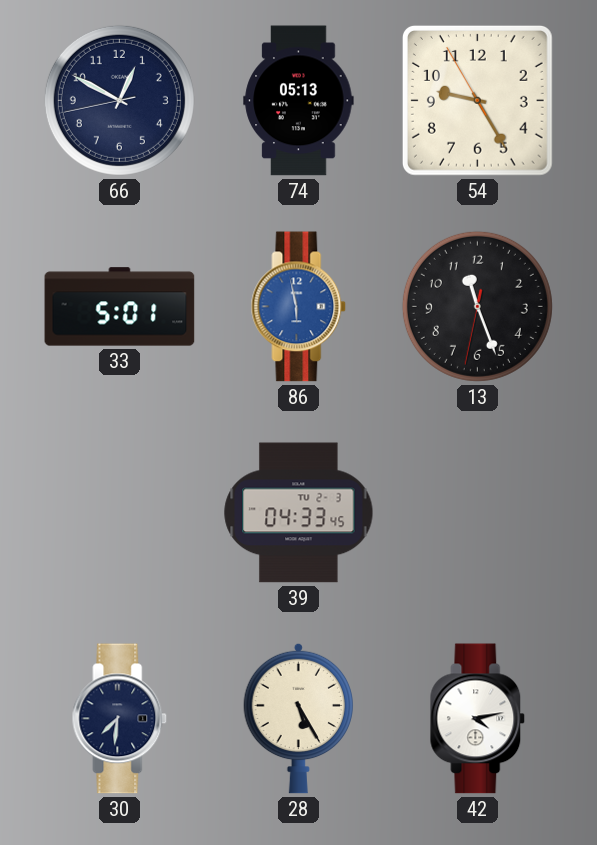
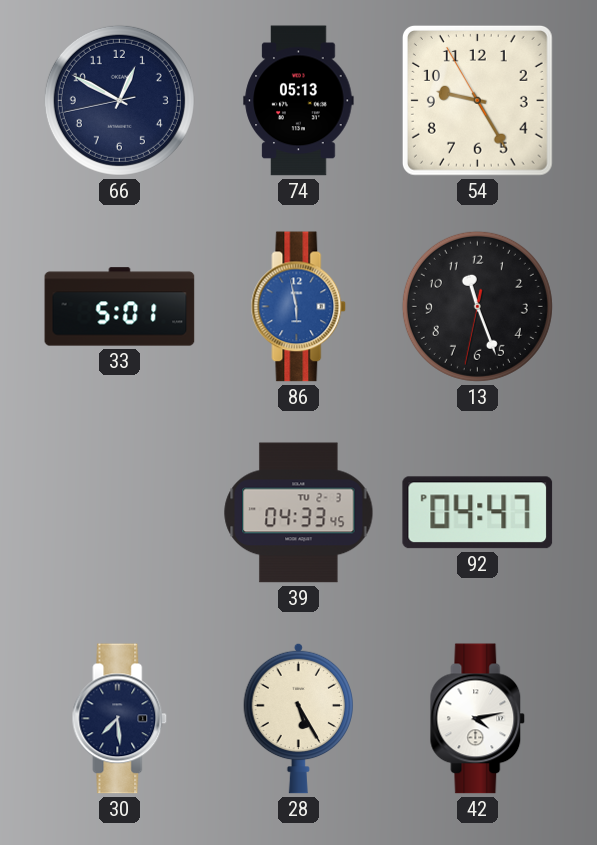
92: none -> 04:47 (478, 513)
30: 7:31 -> 7:29 (120, 719)
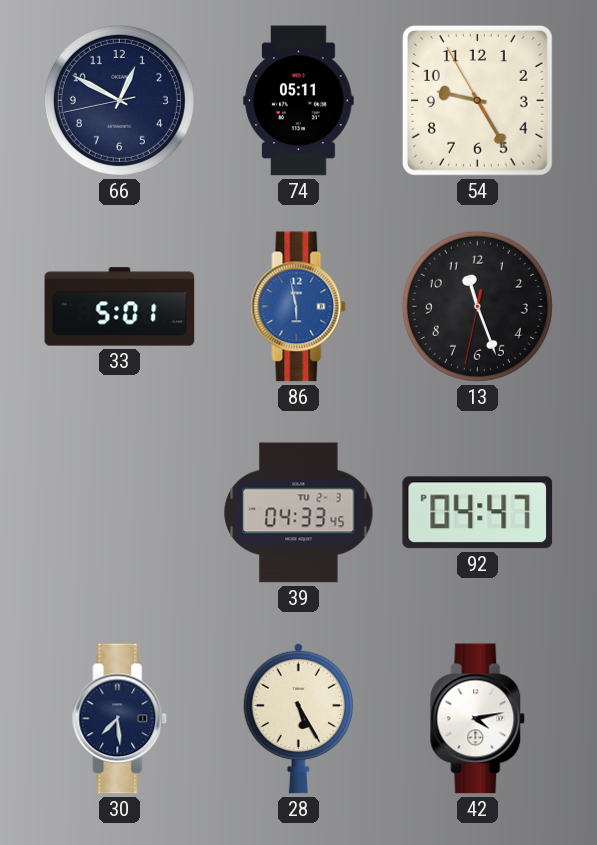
74: 05:13 -> 05:11 (299, 101)
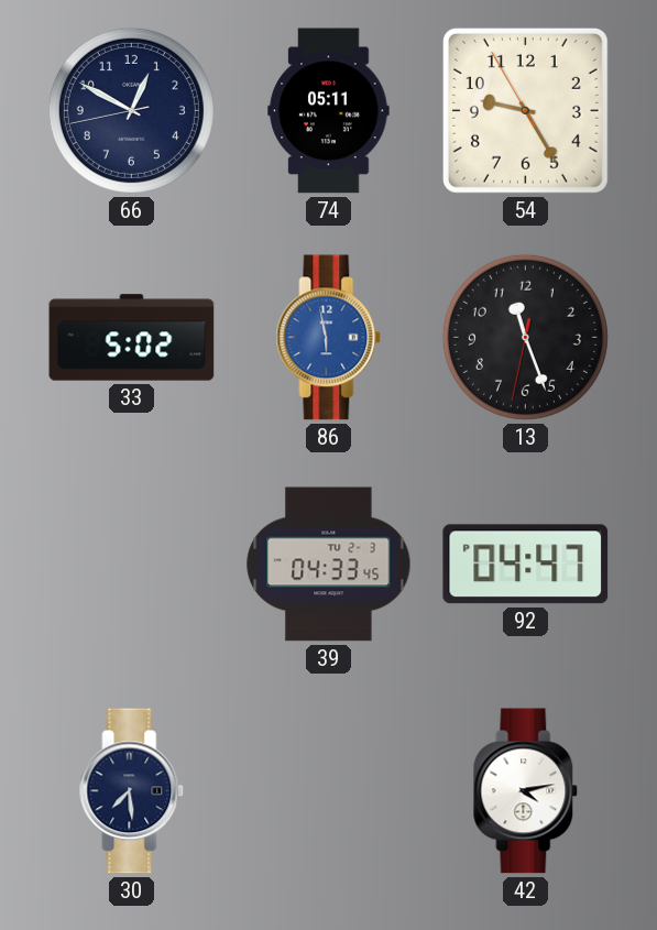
33: 5:01 -> 5:02 (132, 338)
28: 5:25 -> none (299, 718)
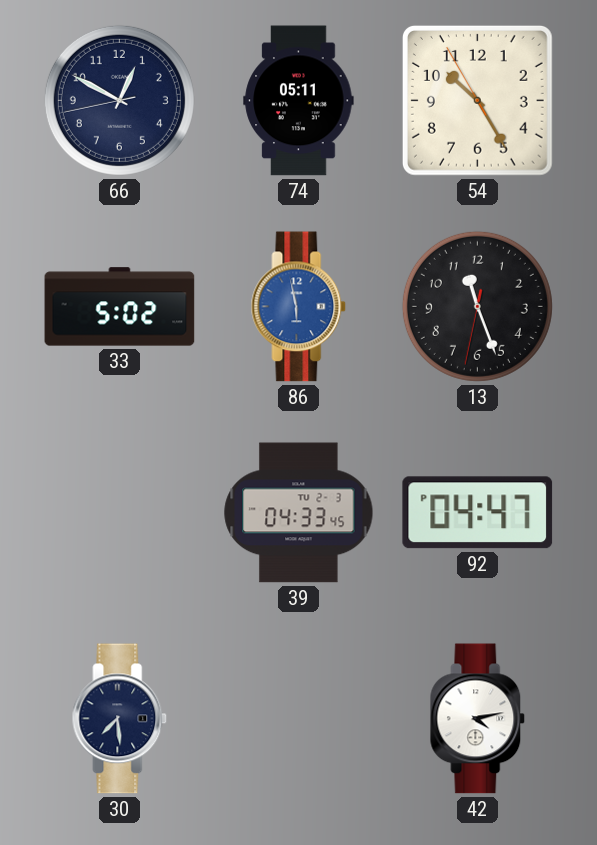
54: 9:24 -> 10:24 (477, 100)
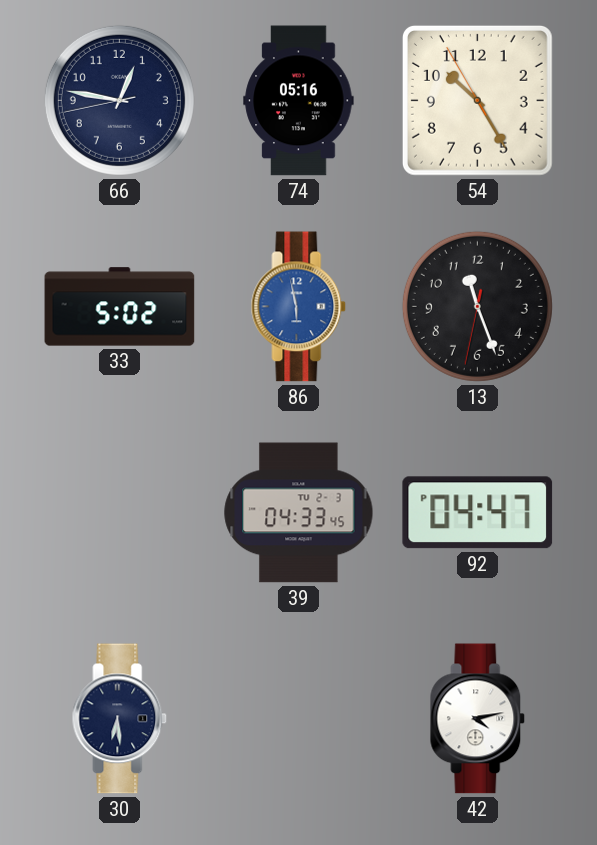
66: 12:49 -> 12:46 (119, 100)
74: 05:11 -> 05:16 (299, 101)
30: 7:29 -> 6:29 (120, 719)
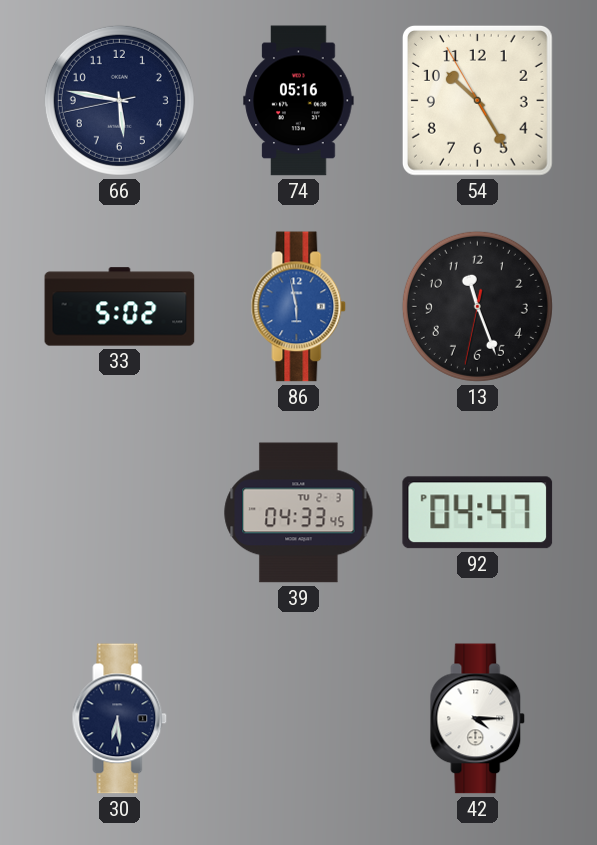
66: 12:46 -> 5:46 (119, 100)
42: 4:13 -> 4:15 (478, 719)
